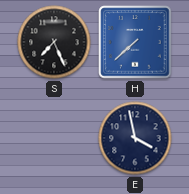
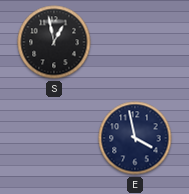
S: 7:26 -> 12:58 (54, 42)
H: 7:38 -> none (135, 42)
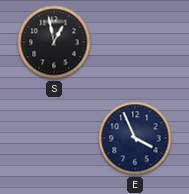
E: 3:58 -> 3:56 (135, 138)
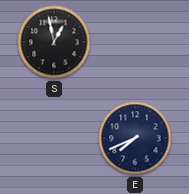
E: 3:56 -> 7:41 (135, 138)
